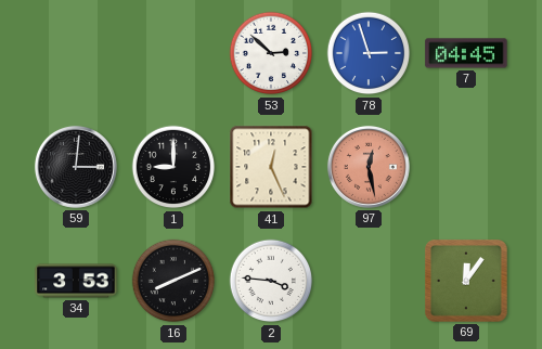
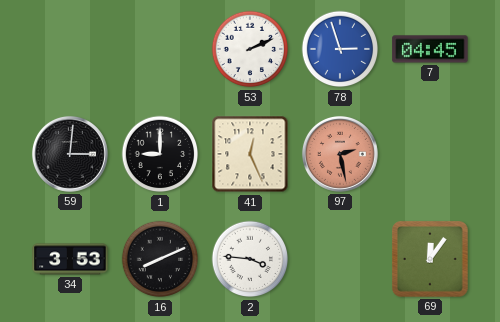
53: 2:52 -> 2:11 (250, 49)
97: 12:28 -> 2:28 (340, 154)
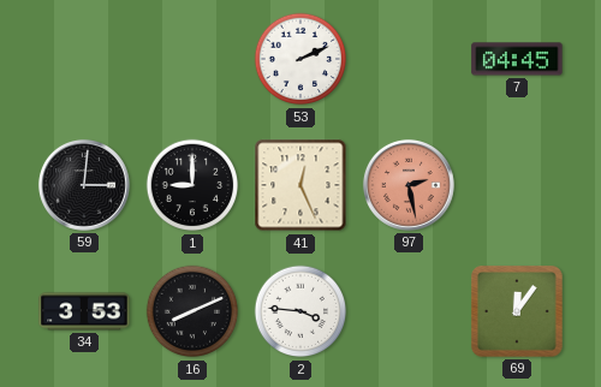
78: 2:57 -> none (340, 49)
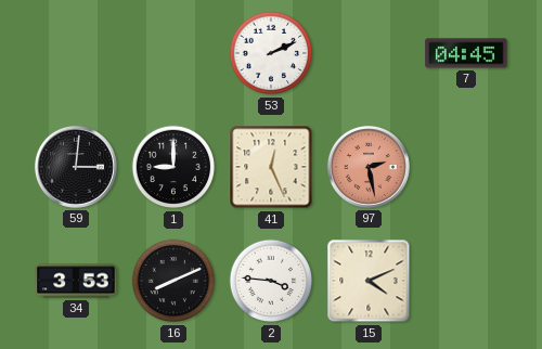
15: none -> 4:11 (369, 281)
69: 12:06 -> none (517, 311)
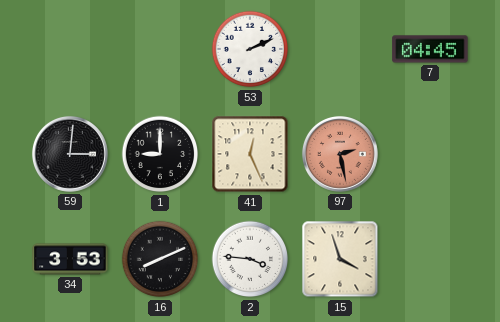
15: 4:11 -> 3:57 (340, 259)
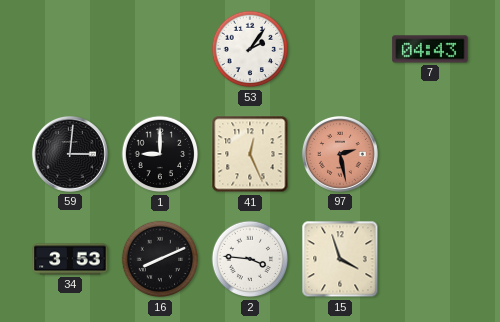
53: 2:11 -> 2:06 (250, 49)
7: 04:45 -> 04:43 (430, 49)
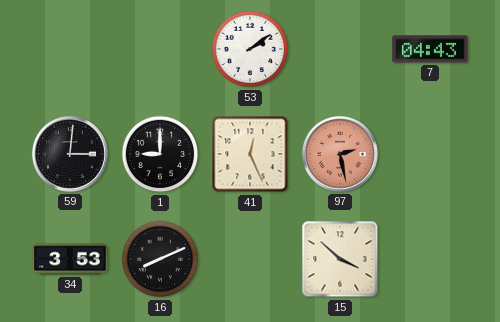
53: 2:06 -> 2:09 (250, 49)
2: 3:46 -> none (250, 259)
15: 3:57 -> 3:52 (340, 259)
